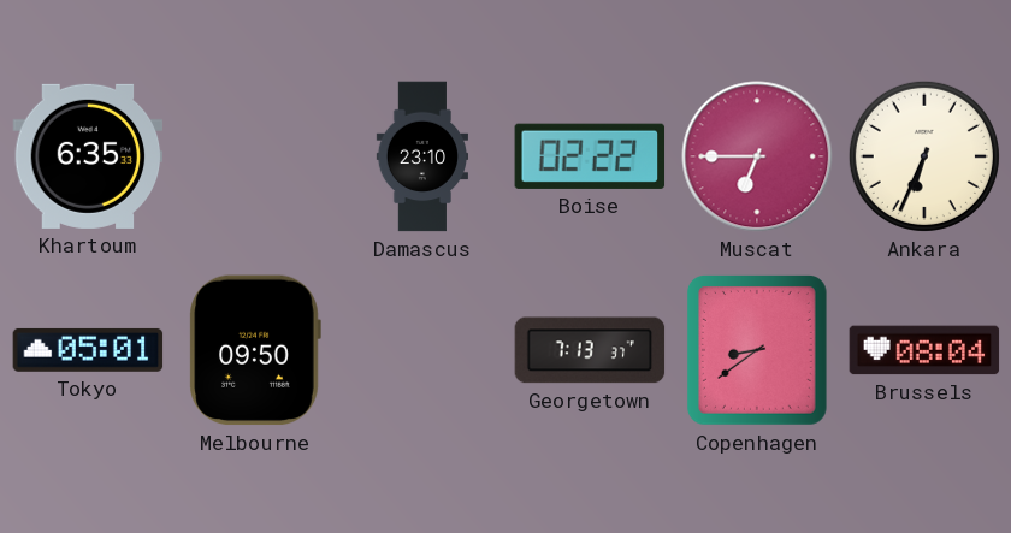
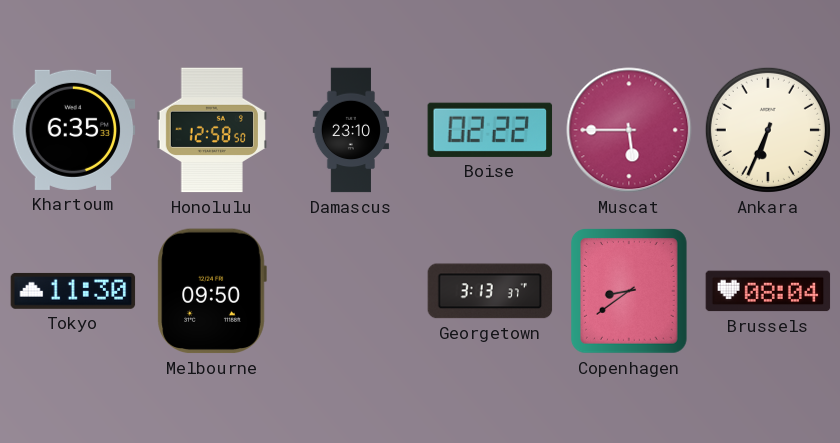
Honolulu: none -> 12:58 (212, 130)
Muscat: 6:45 -> 5:45 (629, 130)
Tokyo: 05:01 -> 11:30 (73, 291)
Georgetown: 7:13 -> 3:13 (490, 291)
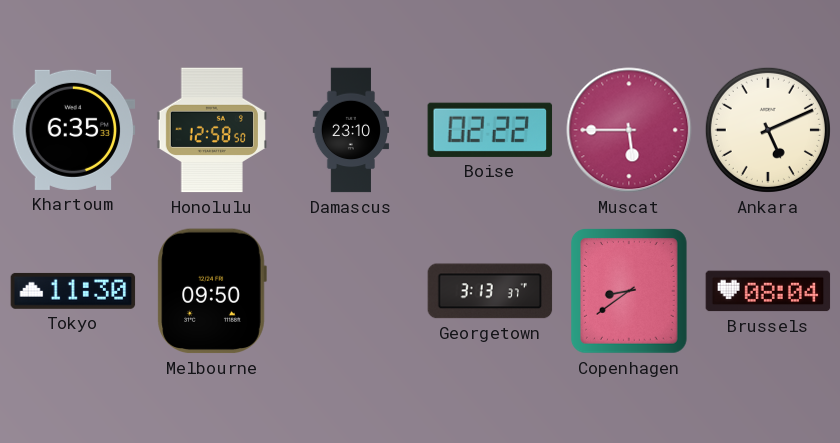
Ankara: 6:34 -> 5:11 (768, 130)
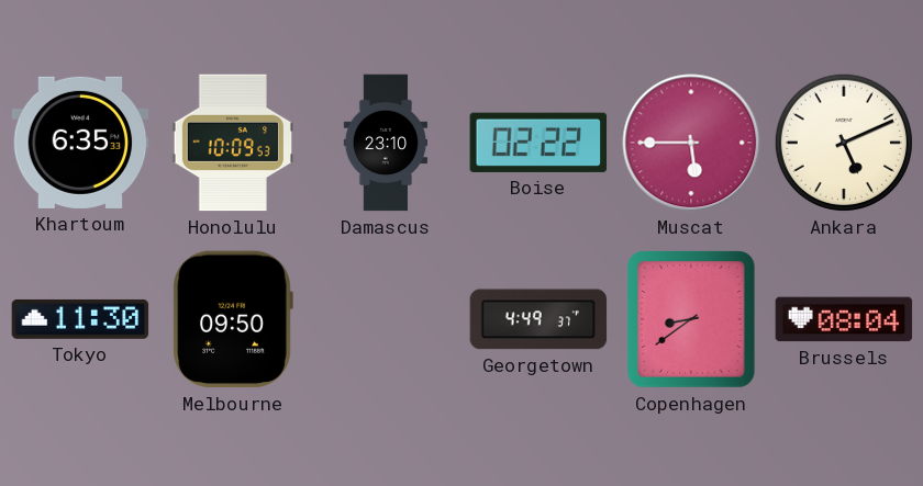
Honolulu: 12:58 -> 10:09 (233, 143)
Georgetown: 3:13 -> 4:49 (538, 319)
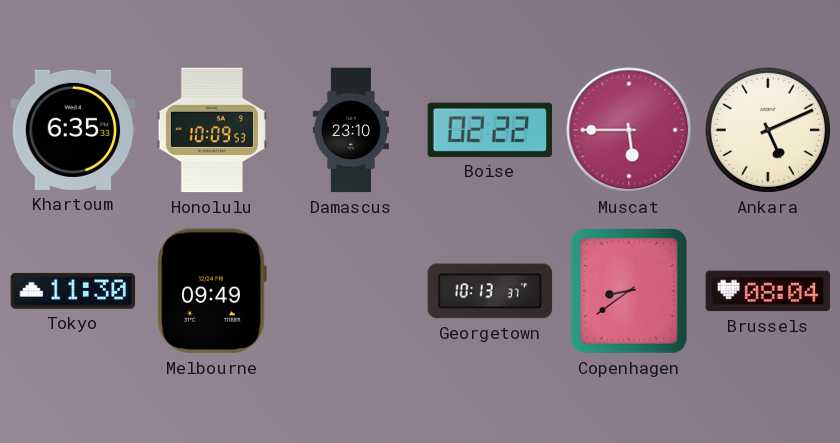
Melbourne: 09:50 -> 09:49 (212, 291)
Georgetown: 4:49 -> 10:13 (490, 291)
